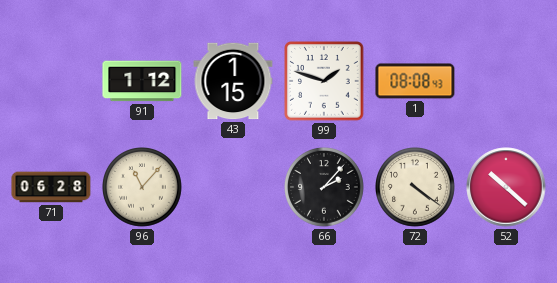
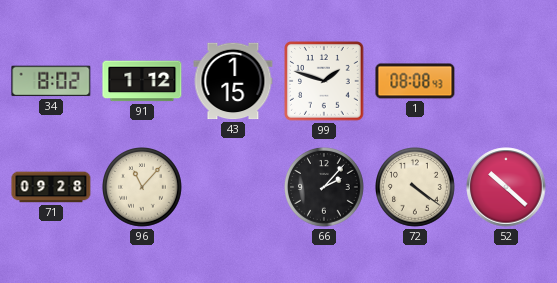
34: none -> 8:02 (51, 81)
71: 06:28 -> 09:28 (51, 187)
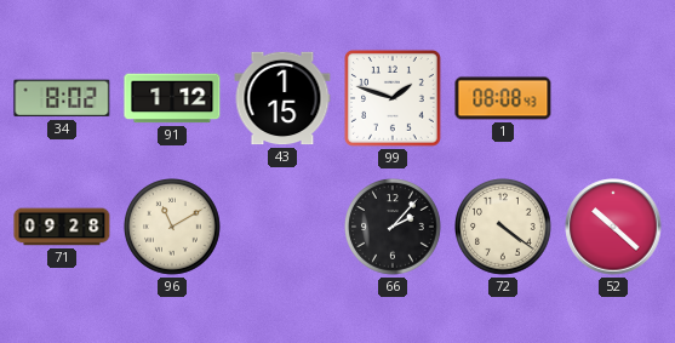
96: 11:07 -> 11:10 (173, 228)
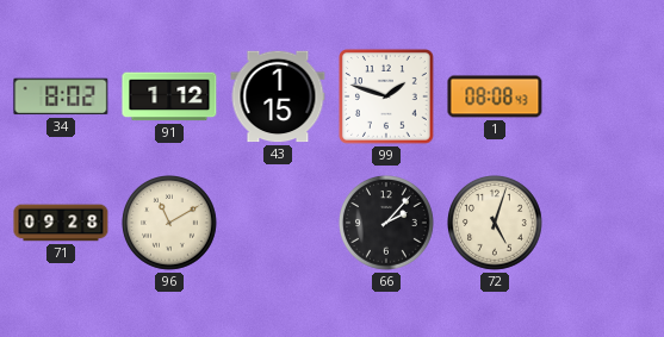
72: 4:21 -> 5:03 (496, 224)
52: 10:22 -> none (613, 227)
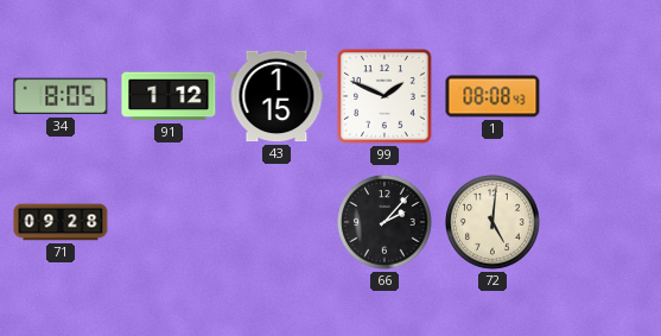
34: 8:02 -> 8:05 (61, 96)
99: 1:48 -> 1:49 (386, 97)
96: 11:10 -> none (170, 224)
72: 5:03 -> 5:01 (494, 223)
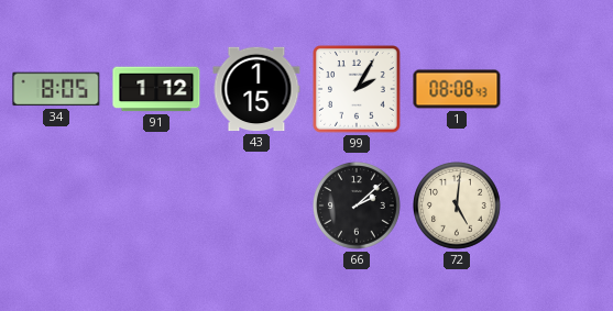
99: 1:49 -> 2:05 (358, 90)
71: 09:28 -> none (61, 222)
66: 2:07 -> 2:08 (358, 207)
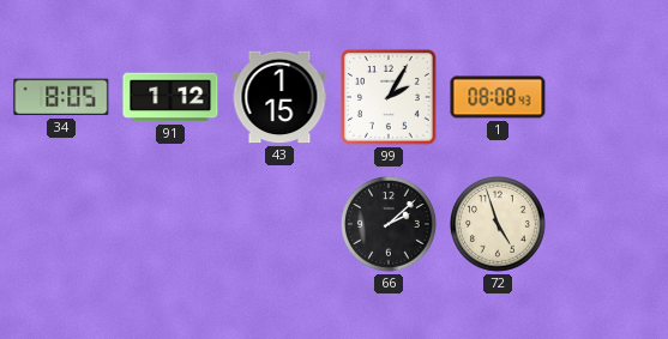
72: 5:01 -> 4:57 (499, 225)
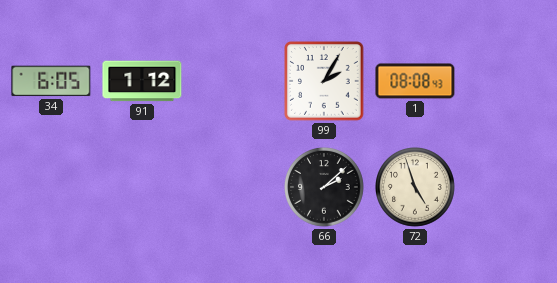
34: 8:05 -> 6:05 (51, 81)
43: 1:15 -> none (279, 97)
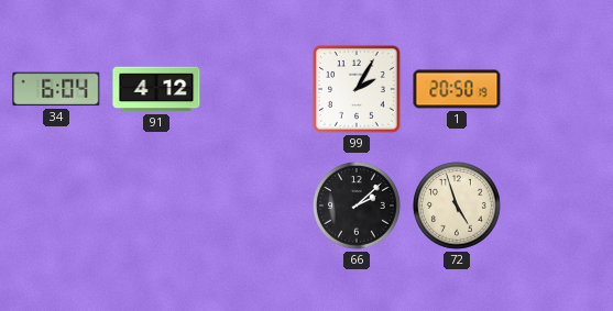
34: 6:05 -> 6:04 (56, 89)
91: 1:12 -> 4:12 (156, 89)
1: 08:08 -> 20:50 (457, 89)
